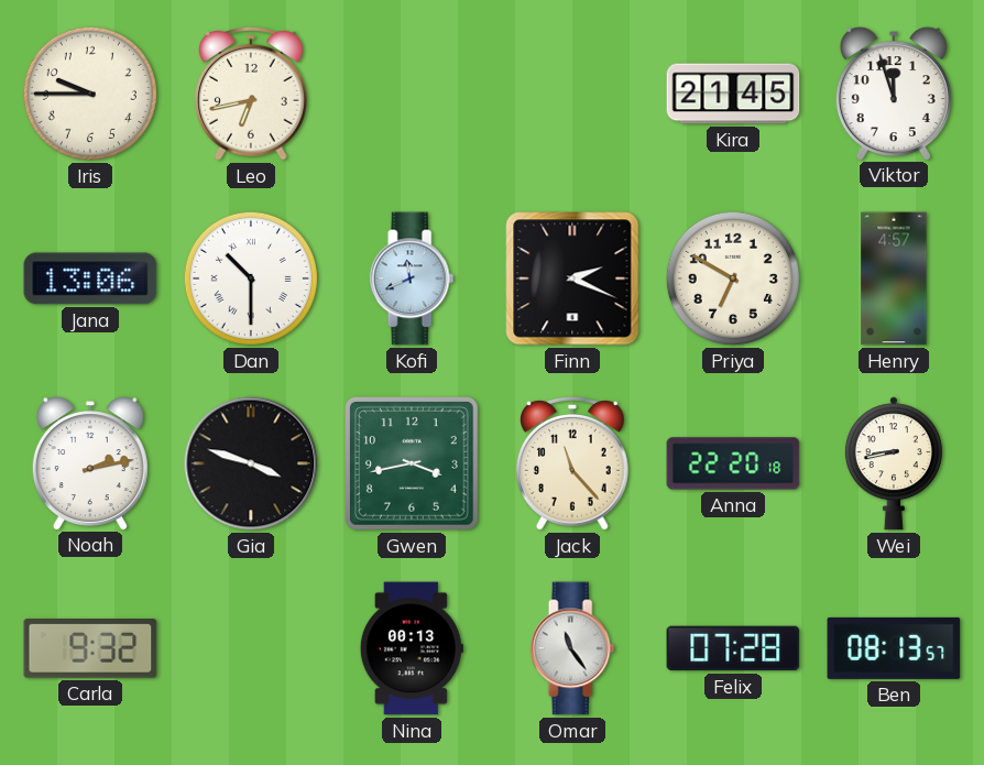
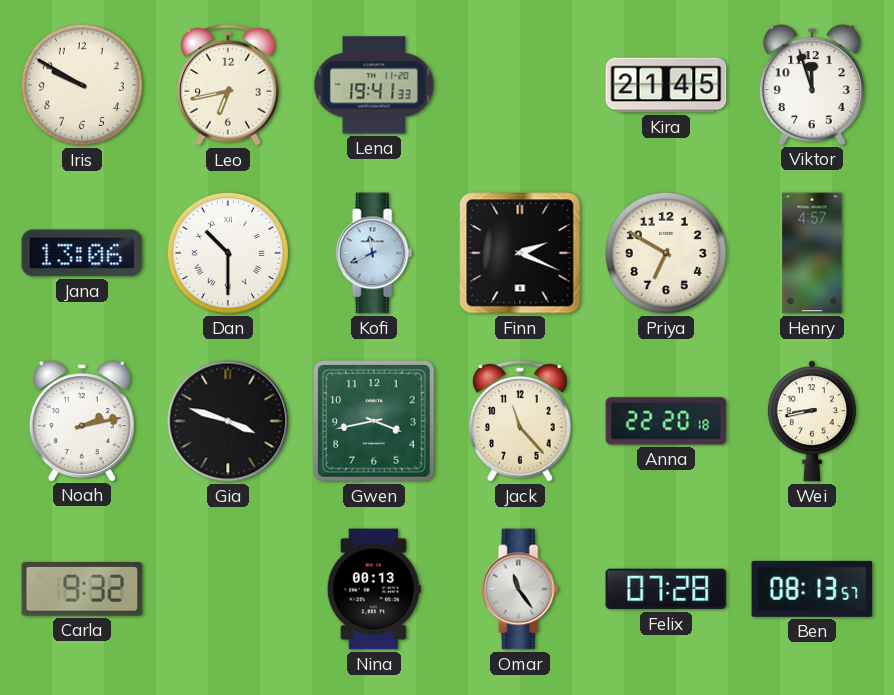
Iris: 9:45 -> 9:50 (82, 85)
Lena: none -> 19:41 (374, 85)
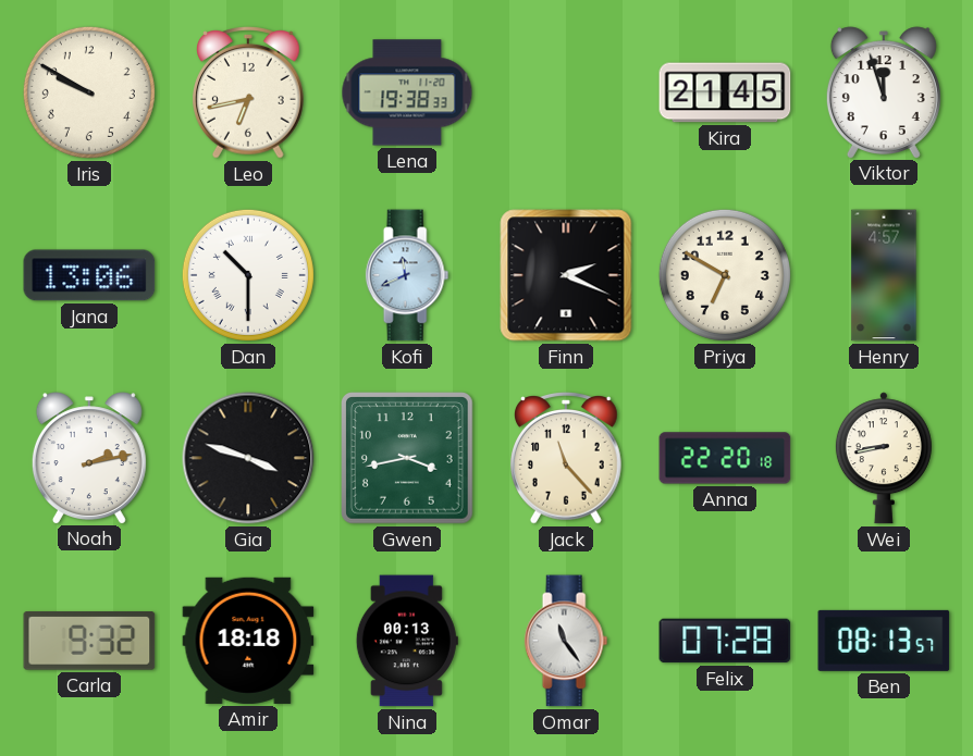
Lena: 19:41 -> 19:38 (407, 92)
Amir: none -> 18:18 (248, 641)
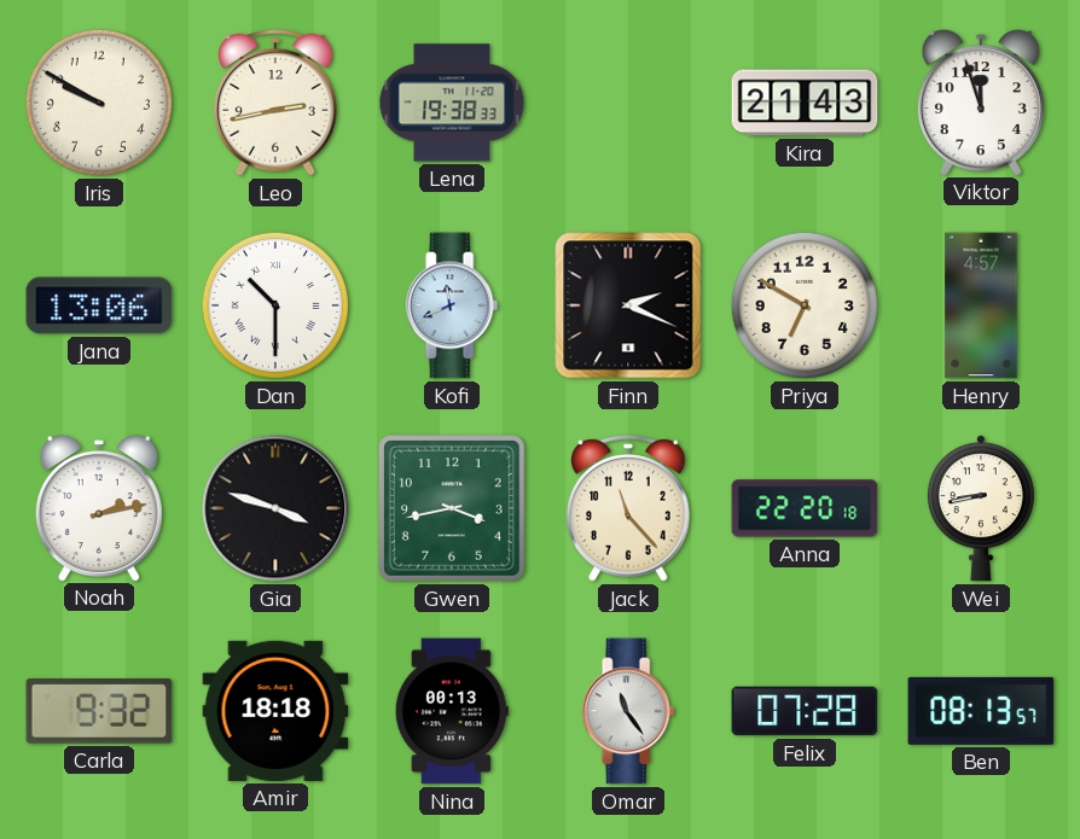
Leo: 6:43 -> 2:43 (277, 103)
Kira: 21:45 -> 21:43 (805, 103)
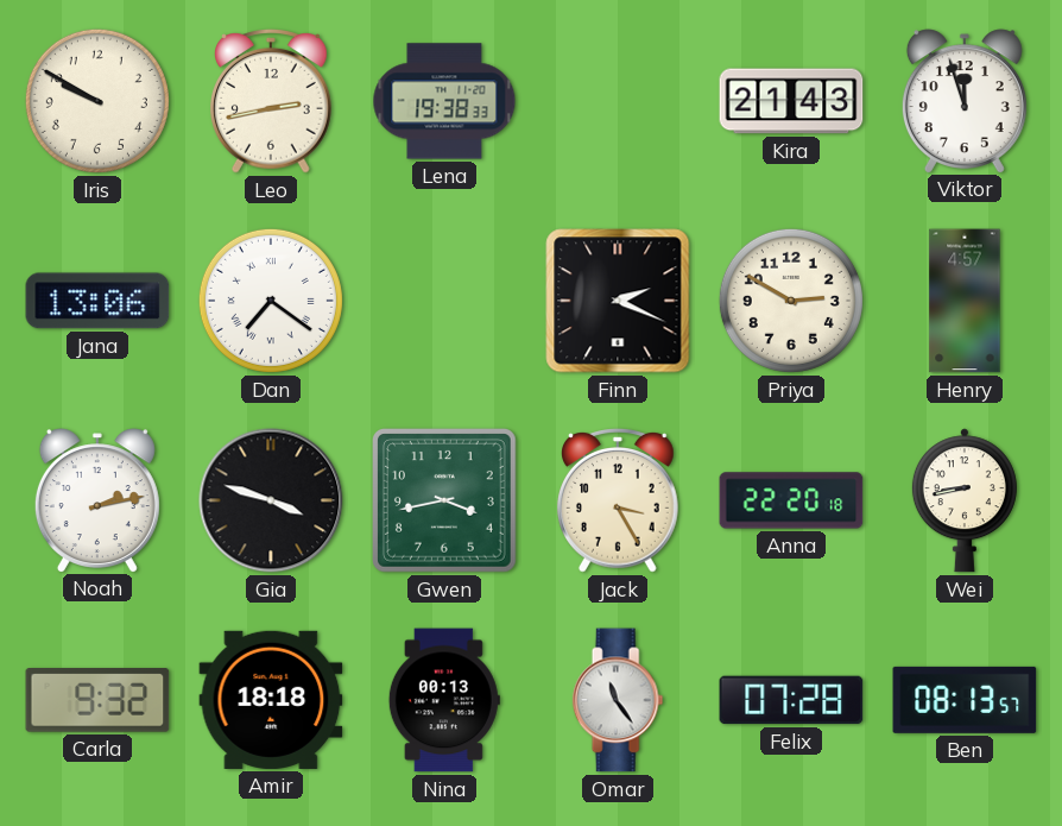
Dan: 10:30 -> 7:21 (271, 301)
Kofi: 11:41 -> none (452, 305)
Priya: 6:50 -> 2:50 (791, 301)
Jack: 11:23 -> 3:25 (619, 500)
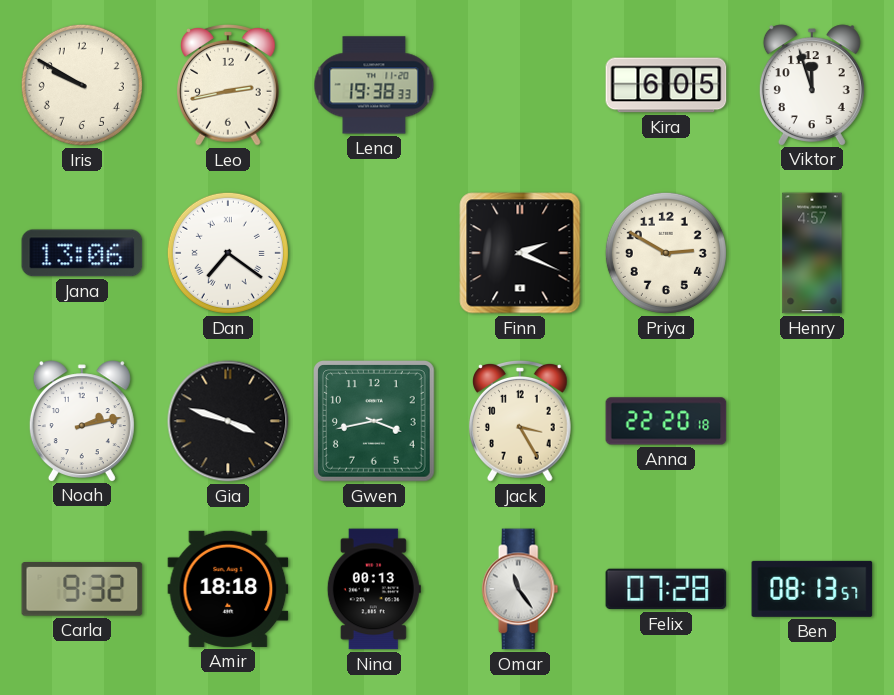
Kira: 21:43 -> 6:05 (666, 85)
Wei: 8:43 -> none (965, 500)
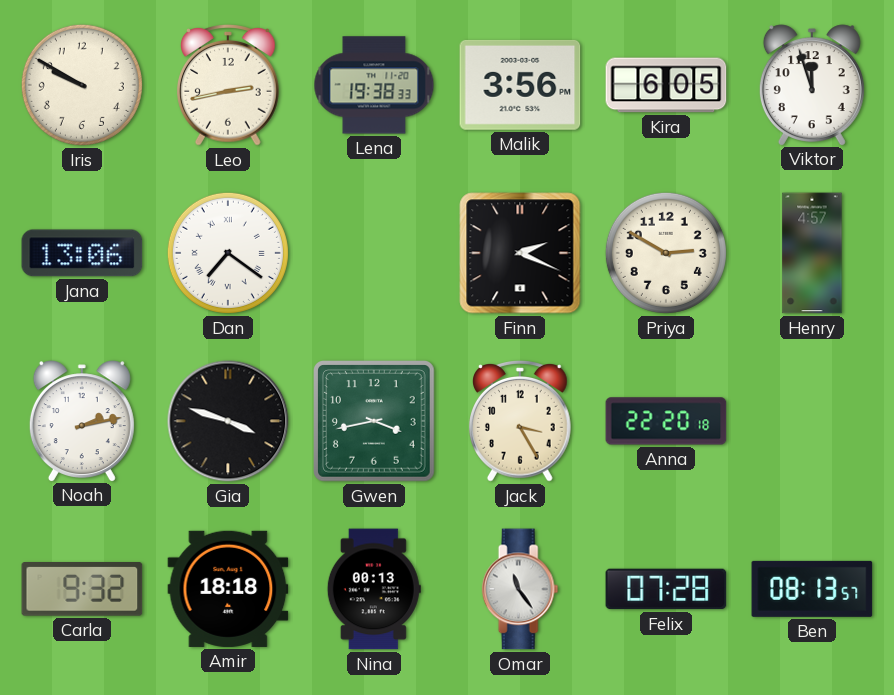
Malik: none -> 3:56 (520, 85)
